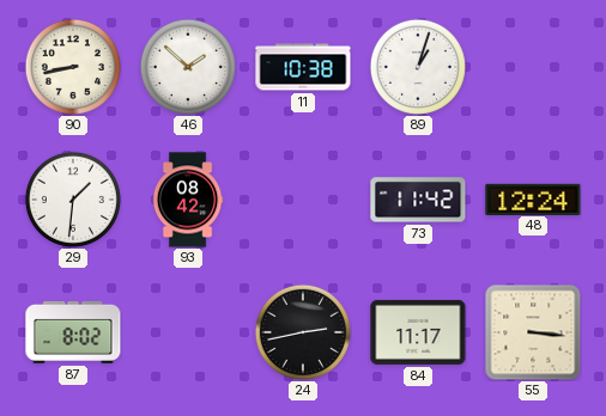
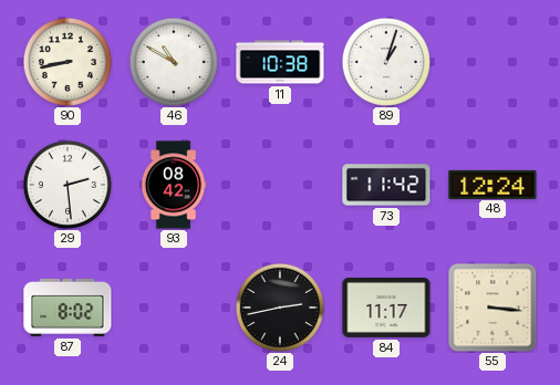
46: 1:52 -> 10:50 (174, 62)
29: 1:31 -> 2:29 (68, 185)
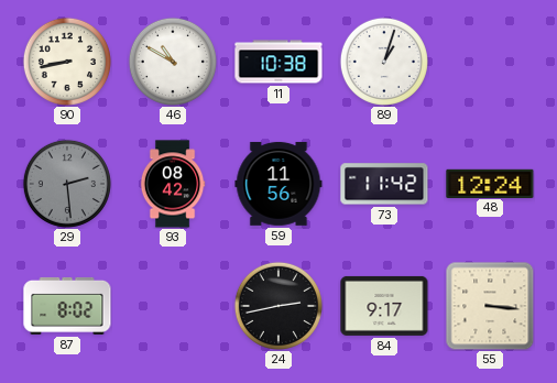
29 dial: white -> grey (67, 184)
59: none -> 11:56 (278, 184)
84: 11:17 -> 9:17 (384, 306)
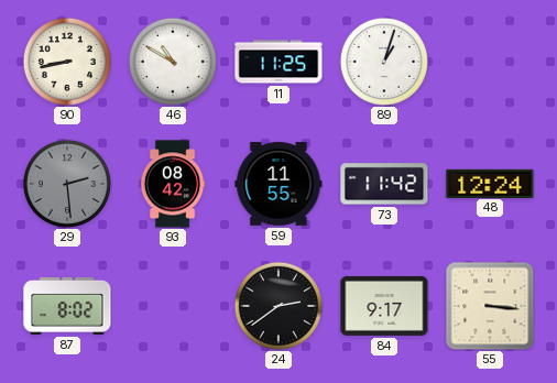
11: 10:38 -> 11:25 (278, 62)
59: 11:56 -> 11:55 (278, 184)
24: 2:43 -> 2:39 (278, 306)
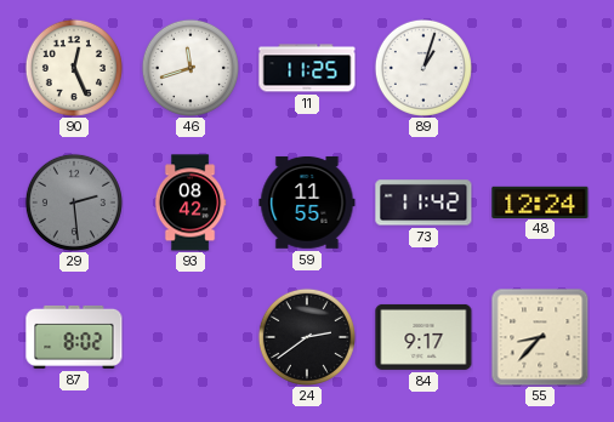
90: 8:43 -> 12:26 (74, 68)
46: 10:50 -> 11:42 (191, 68)
55: 3:16 -> 8:37 (540, 337)
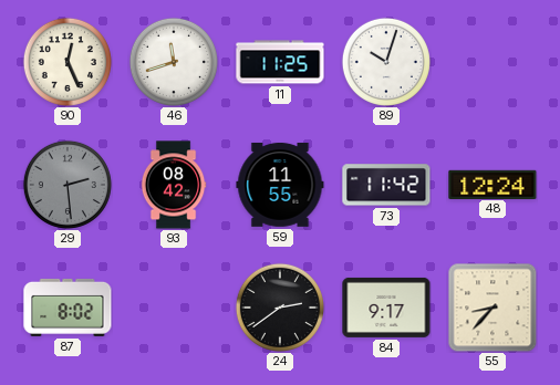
89: 1:03 -> 10:03 (386, 62)
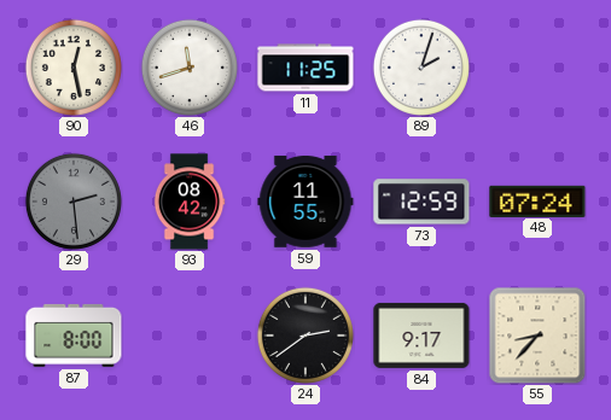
90: 12:26 -> 12:28 (74, 68)
89: 10:03 -> 2:03 (421, 68)
73: 11:42 -> 12:59 (421, 202)
48: 12:24 -> 07:24 (537, 200)
87: 8:02 -> 8:00 (74, 336)
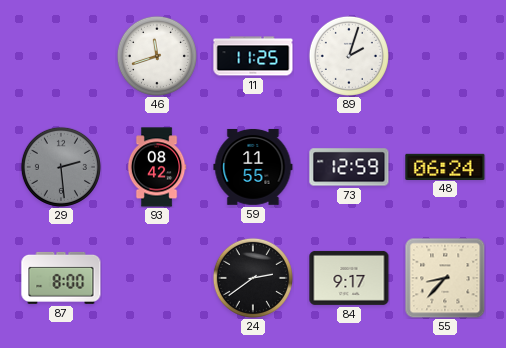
90: 12:28 -> none (74, 68)
48: 07:24 -> 06:24 (445, 166)
